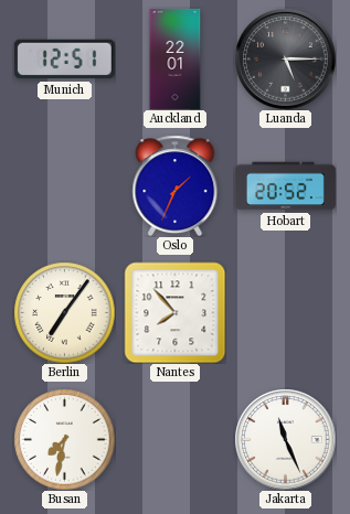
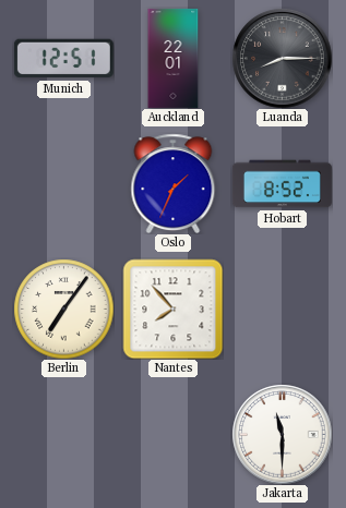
Luanda: 5:15 -> 8:15 (282, 58)
Hobart: 20:52 -> 8:52 (282, 184)
Busan: 7:32 -> none (64, 439)
Jakarta: 11:26 -> 11:30 (282, 434)
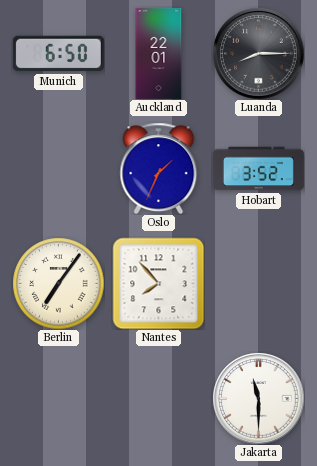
Munich: 12:51 -> 6:50 (58, 54)
Hobart: 8:52 -> 3:52 (258, 169)
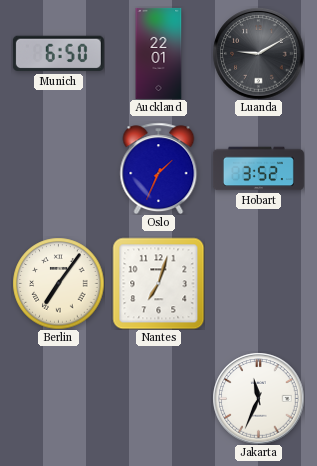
Luanda: 8:15 -> 9:10 (258, 53)
Nantes: 7:53 -> 7:03 (158, 283)
Jakarta: 11:30 -> 11:34 (258, 398)
